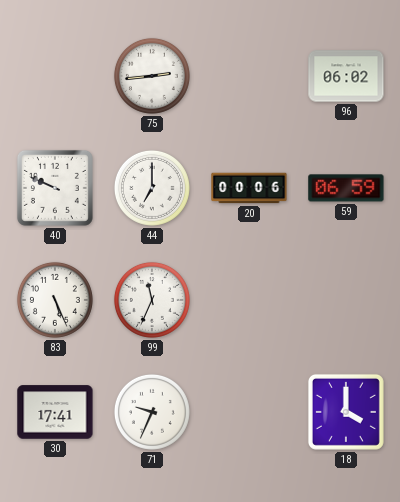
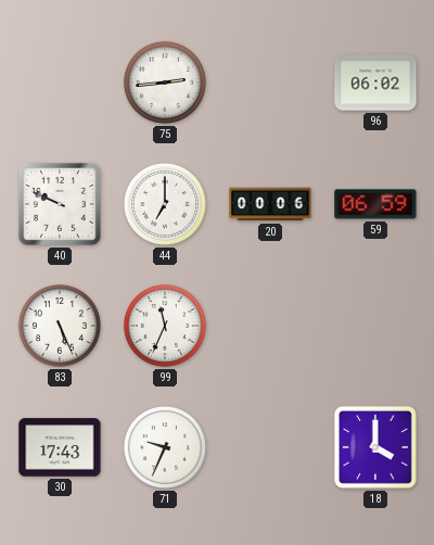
30: 17:41 -> 17:43 (60, 447)
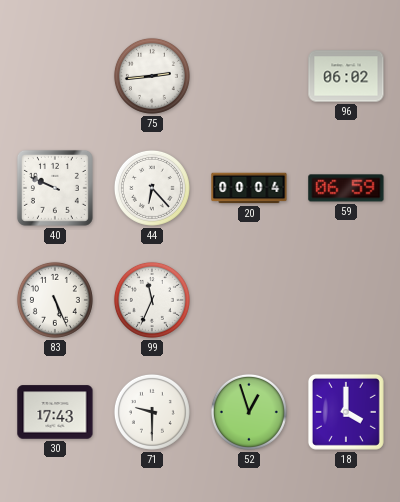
44: 7:00 -> 6:23 (152, 188)
20: 00:06 -> 00:04 (249, 188)
71: 9:34 -> 9:30 (152, 412)
52: none -> 12:57 (249, 412)
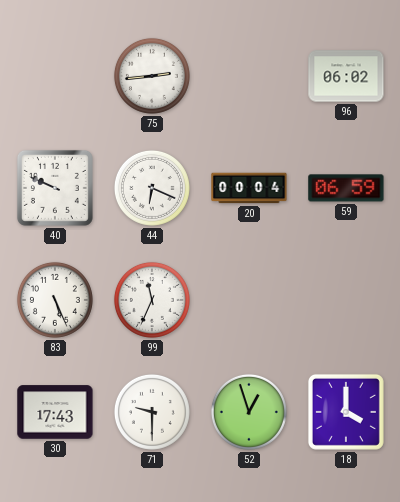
44: 6:23 -> 6:19 (152, 188)
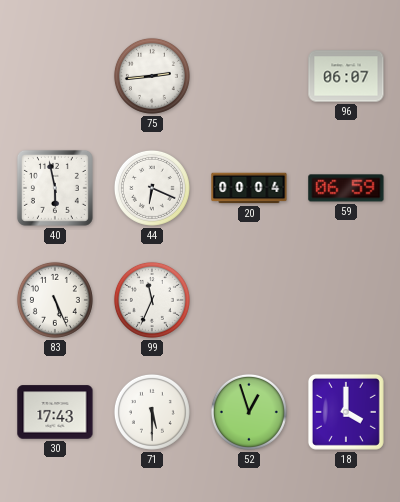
96: 06:02 -> 06:07 (346, 76)
40: 9:49 -> 5:58 (55, 188)
71: 9:30 -> 5:30 (152, 412)
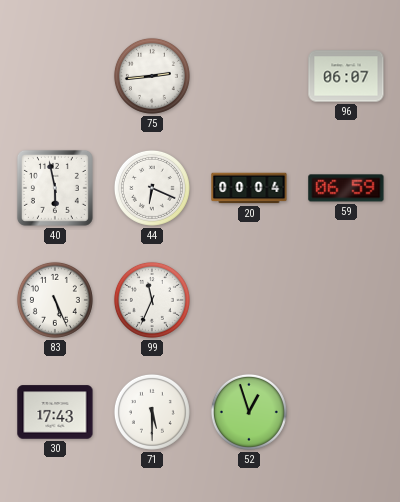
18: 4:00 -> none (346, 412)
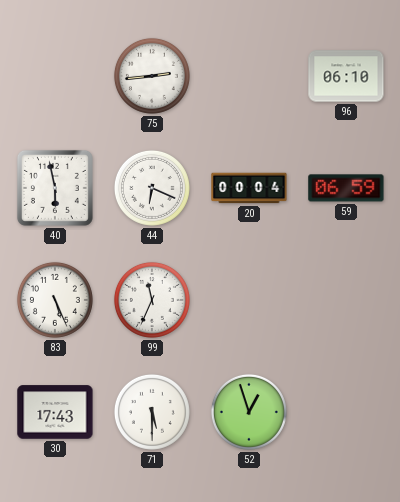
96: 06:07 -> 06:10 (346, 76)
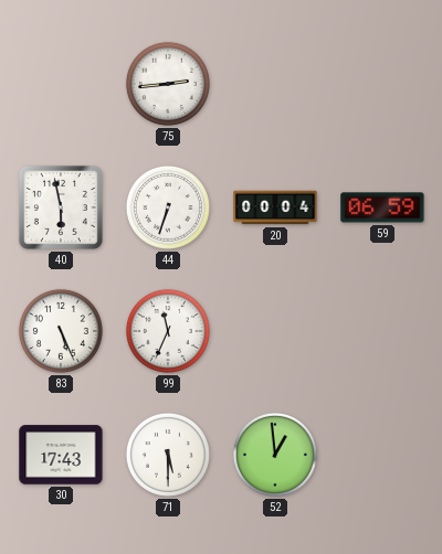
96: 06:10 -> none (346, 76)
44: 6:19 -> 6:33 (168, 207)
52: 12:57 -> 12:59 (275, 455)
